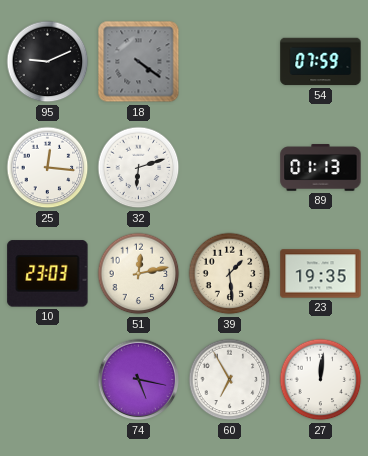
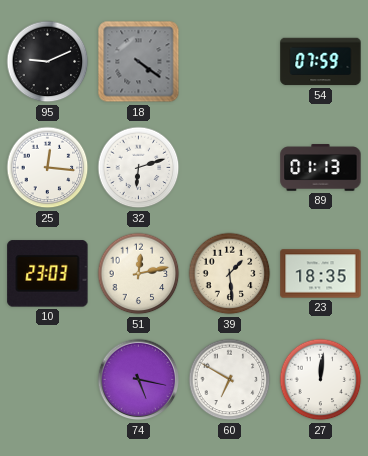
23: 19:35 -> 18:35 (321, 274)
60: 6:55 -> 6:50 (230, 380)
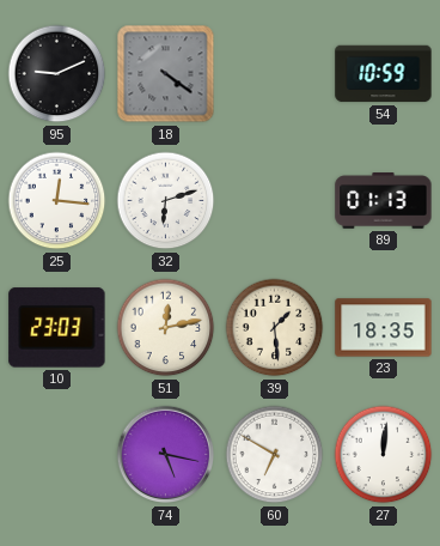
54: 07:59 -> 10:59 (384, 74)
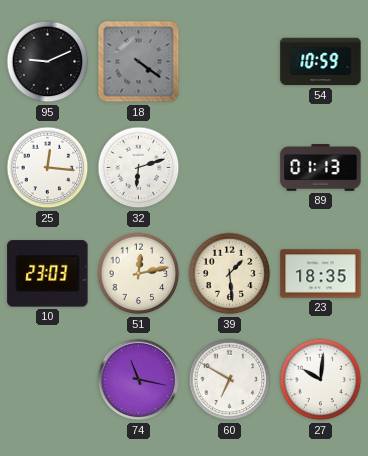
74: 5:17 -> 11:17 (139, 380)
27: 12:01 -> 10:01 (321, 380)
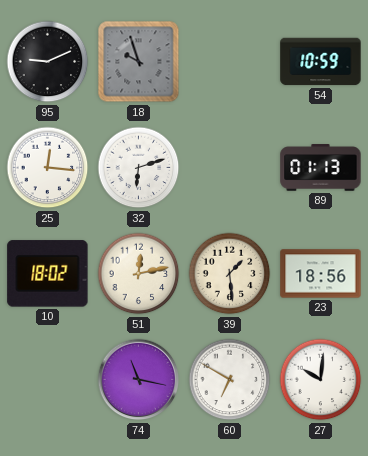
18: 4:21 -> 9:57 (139, 62)
10: 23:03 -> 18:02 (48, 274)
23: 18:35 -> 18:56 (321, 274)
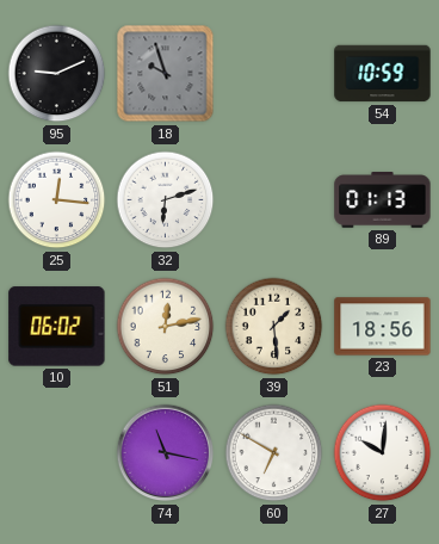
10: 18:02 -> 06:02 (57, 327)
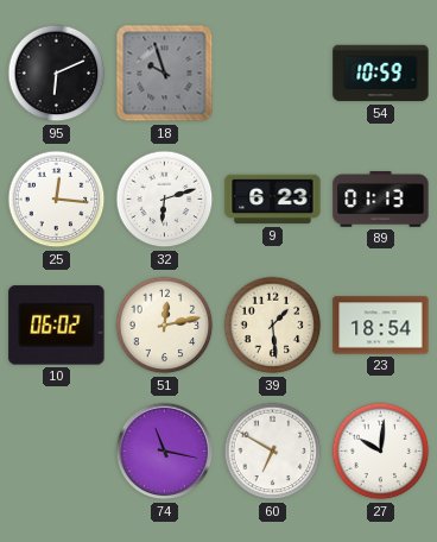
95: 9:11 -> 6:11 (57, 74)
9: none -> 6:23 (273, 200)
23: 18:56 -> 18:54 (381, 326)
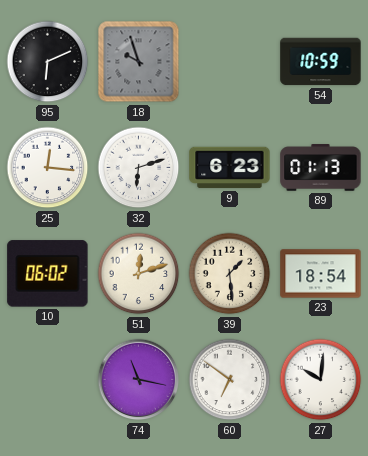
51: 12:13 -> 12:12 (139, 274)
60: 6:50 -> 6:51 (230, 380)
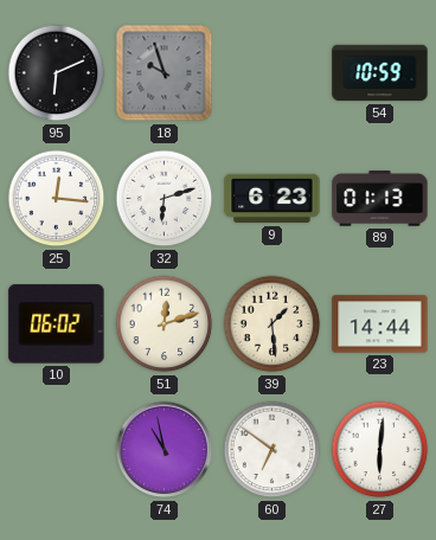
23: 18:54 -> 14:44 (380, 324)
74: 11:17 -> 10:58 (165, 450)
27: 10:01 -> 6:01 (380, 450)
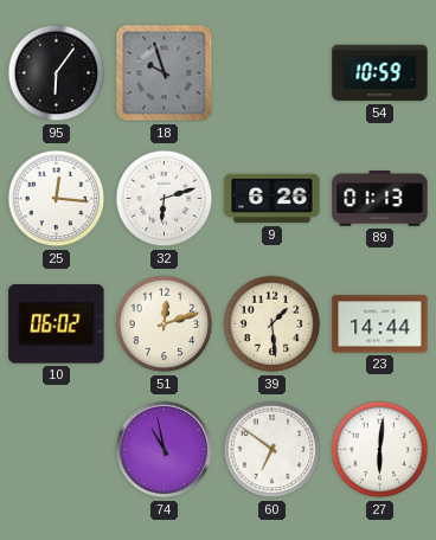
95: 6:11 -> 6:06 (57, 73)
9: 6:23 -> 6:26 (272, 199)
